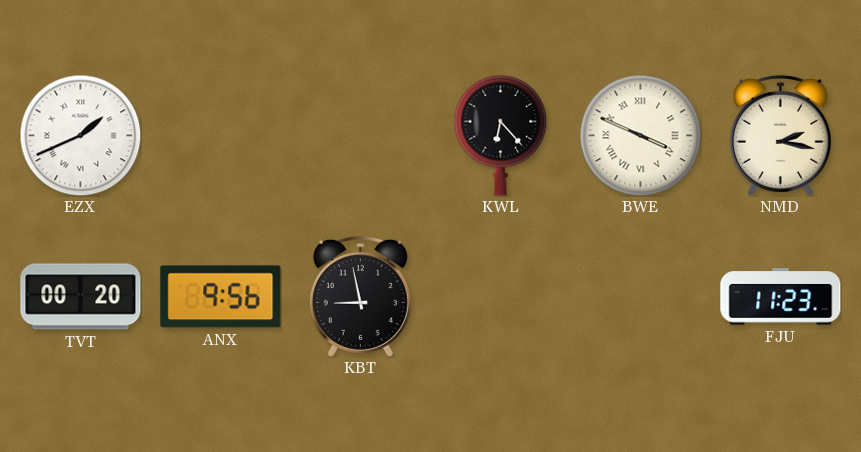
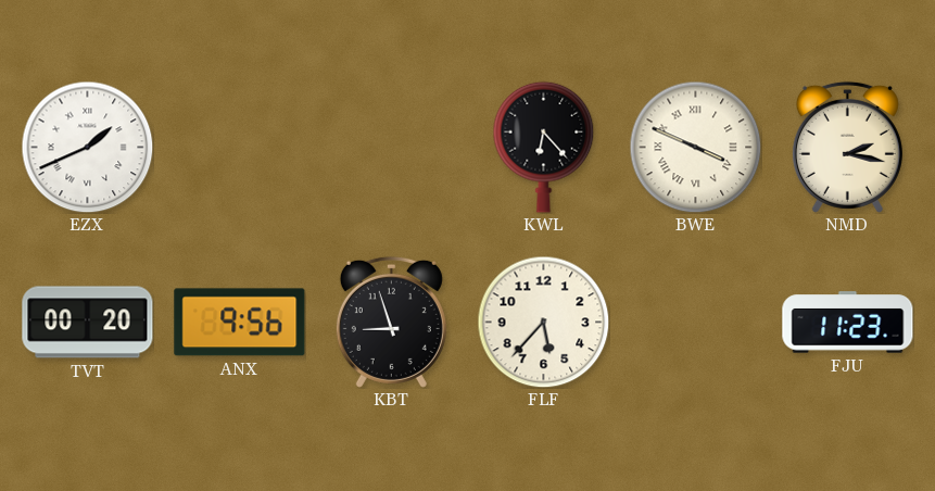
KBT: 8:58 -> 8:57 (391, 322)
FLF: none -> 5:37 (543, 322)
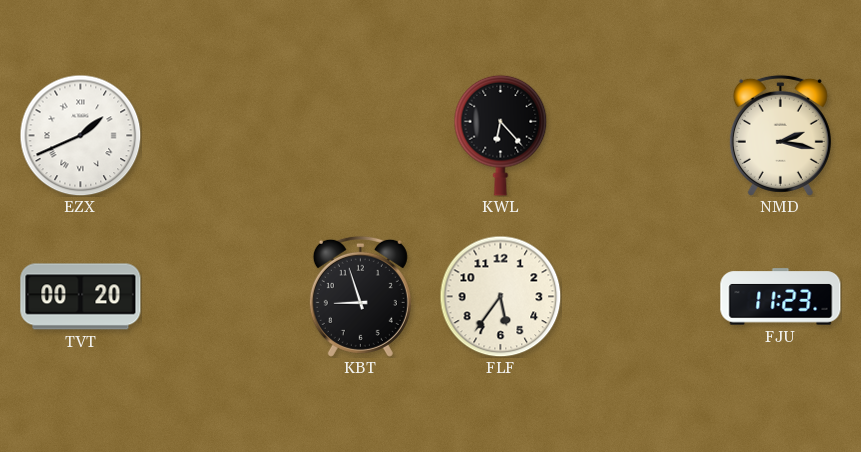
BWE: 3:49 -> none (695, 147)
ANX: 9:56 -> none (240, 323)
FLF: 5:37 -> 5:36 (500, 296)
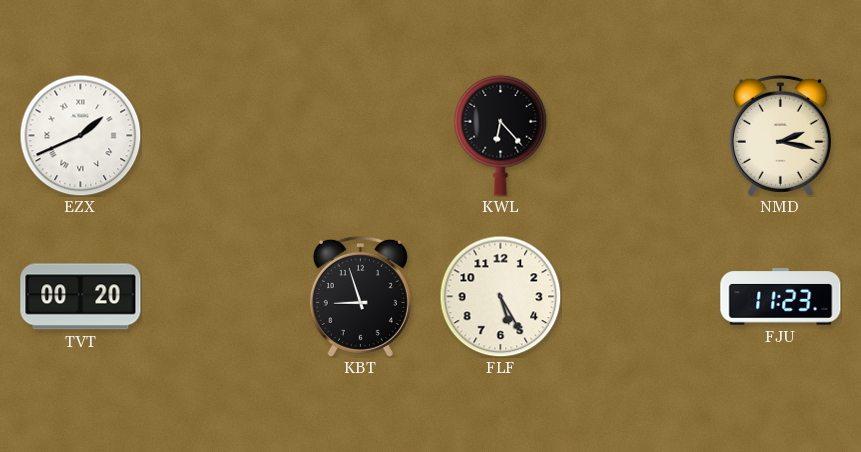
FLF: 5:36 -> 5:25 (500, 296)
